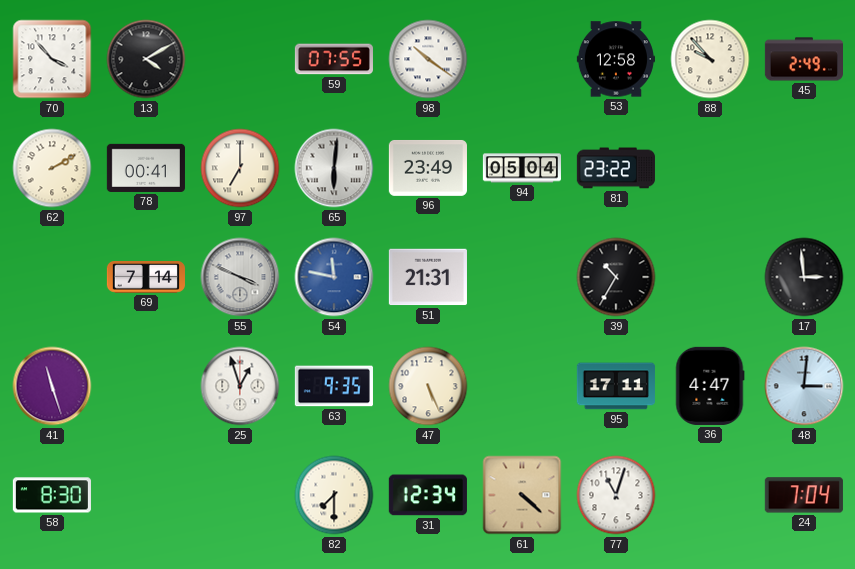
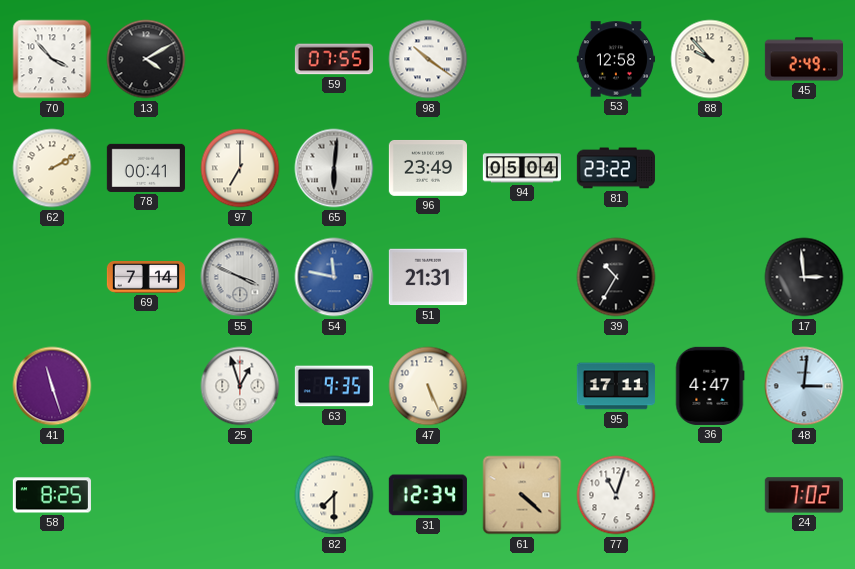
58: 8:30 -> 8:25 (52, 495)
24: 7:04 -> 7:02 (804, 495)
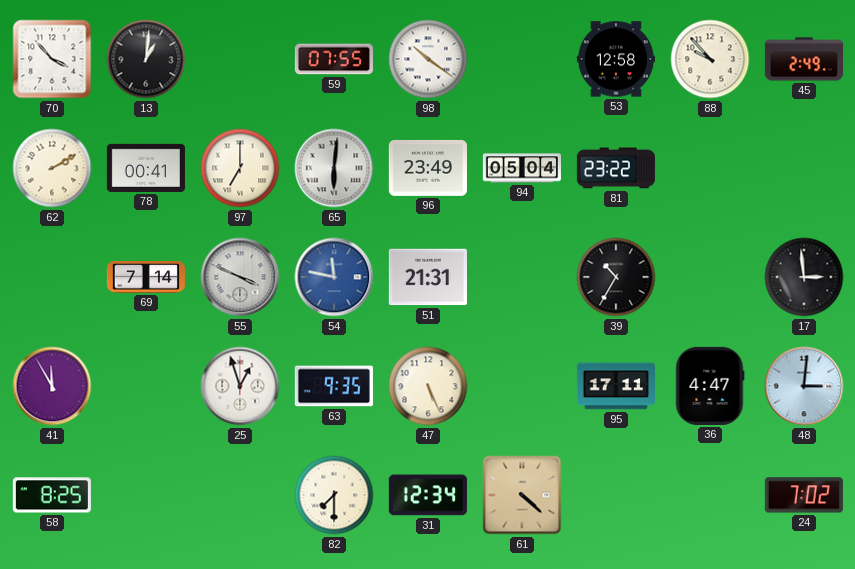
13: 4:10 -> 1:01 (146, 59)
41: 11:27 -> 11:55 (52, 386)
77: 11:03 -> none (616, 495)
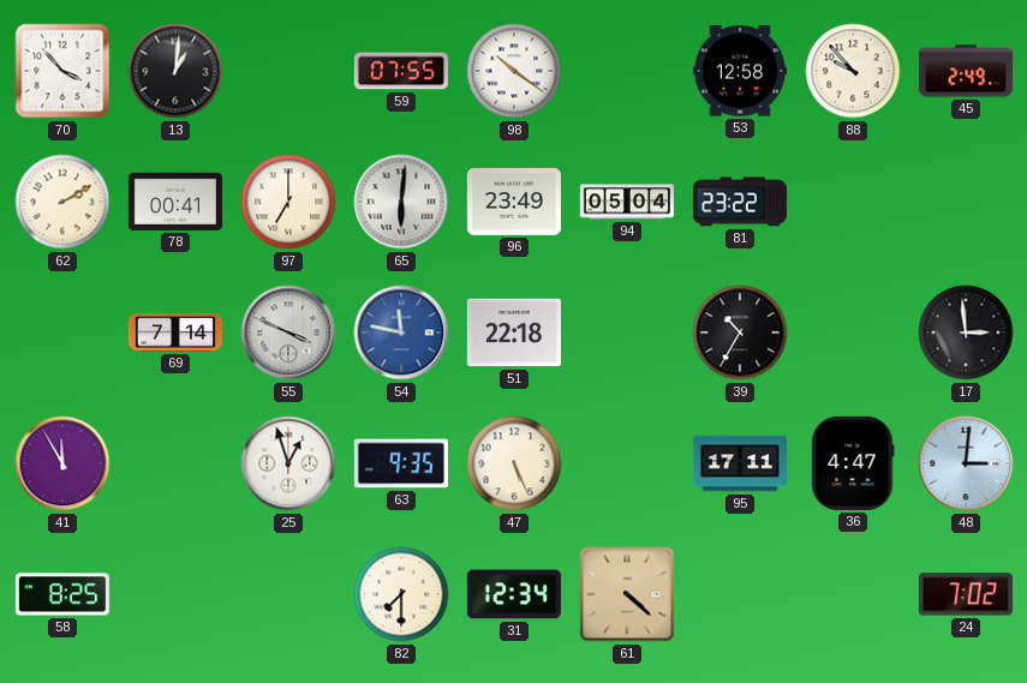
51: 21:31 -> 22:18 (514, 332)
